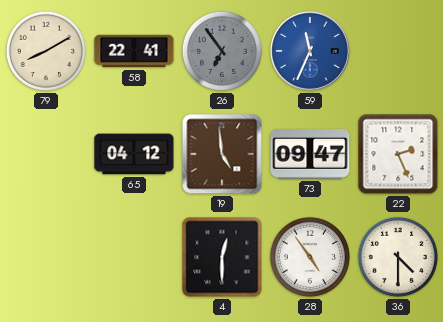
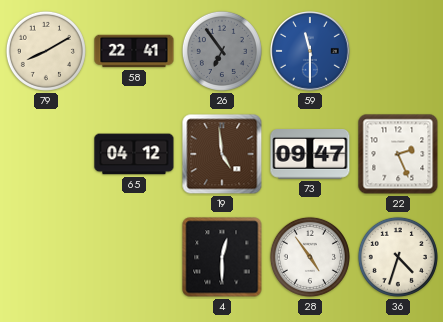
59: 11:34 -> 11:30 (311, 52)
36: 4:30 -> 4:33 (398, 257)
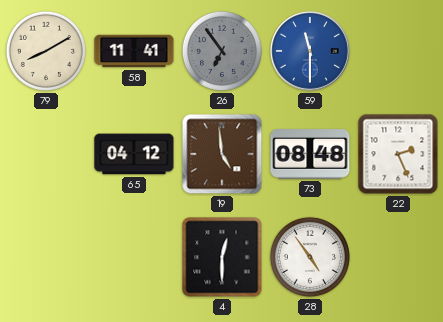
58: 22:41 -> 11:41 (134, 51)
73: 09:47 -> 08:48 (310, 155)
36: 4:33 -> none (398, 257)
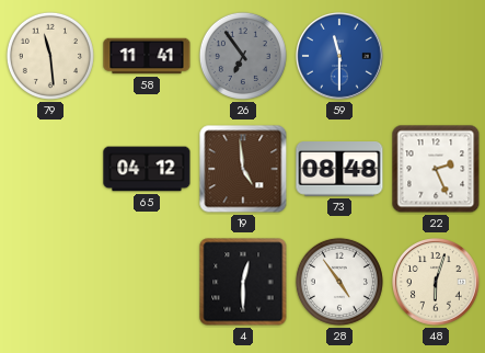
79: 8:10 -> 11:29 (50, 56)
48: none -> 6:03 (437, 283)
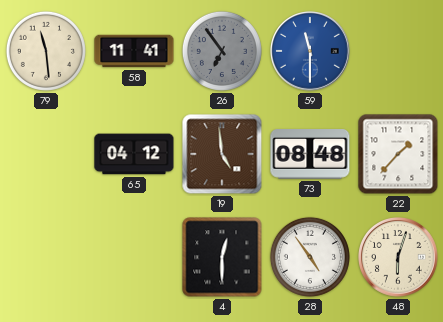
22: 2:26 -> 1:37 (398, 154)
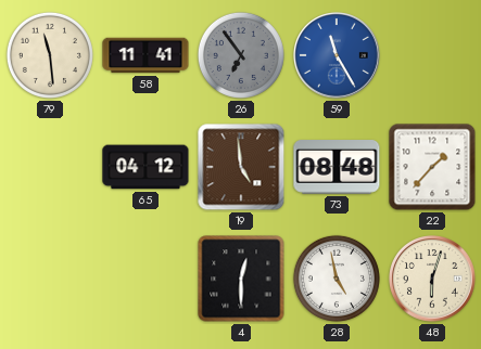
59: 11:30 -> 11:25 (338, 56)
28: 4:54 -> 4:58 (337, 279)
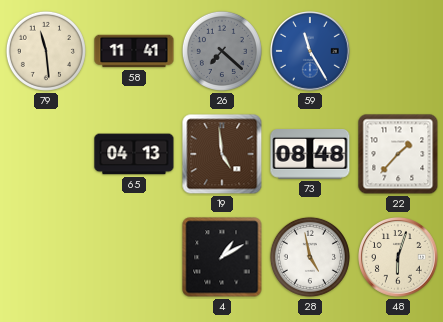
26: 6:54 -> 7:22 (222, 51)
65: 04:12 -> 04:13 (134, 154)
4: 12:30 -> 1:10 (222, 257)
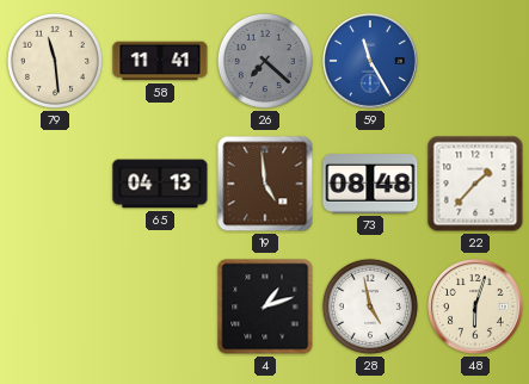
4: 1:10 -> 1:12 (265, 306)
